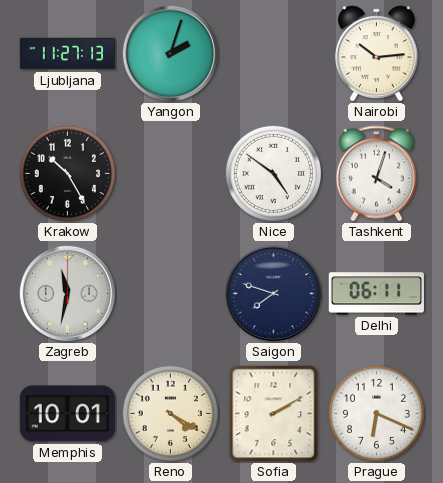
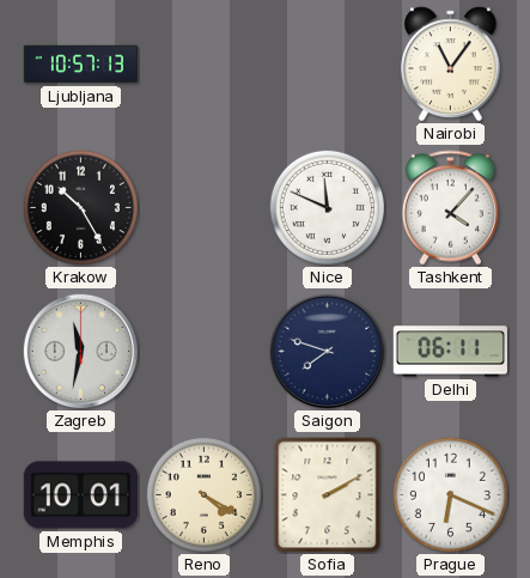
Ljubljana: 11:27 -> 10:57 (81, 65)
Yangon: 2:03 -> none (171, 54)
Nairobi: 10:14 -> 11:06 (451, 65)
Nice: 4:51 -> 11:49 (327, 207)
Tashkent: 4:03 -> 4:07 (450, 208)
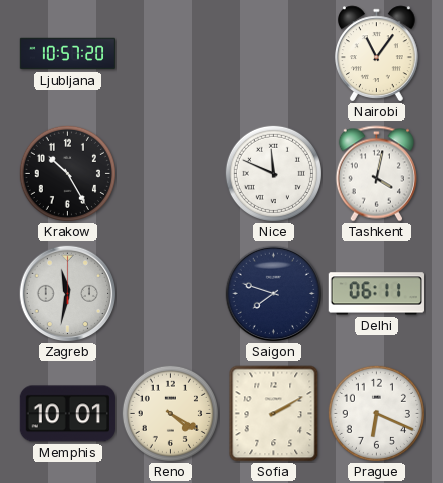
Ljubljana: 10:57:13 -> 10:57:20 (68, 54)
Tashkent: 4:07 -> 4:02 (376, 174)
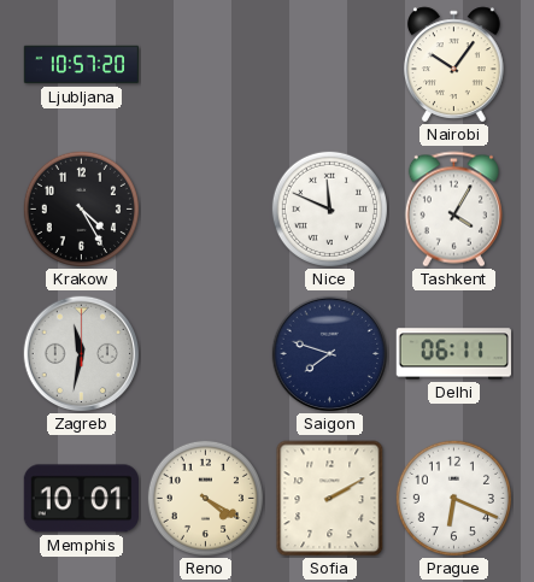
Nairobi: 11:06 -> 10:06 (454, 65)
Krakow: 10:25 -> 4:25 (81, 208)
Tashkent: 4:02 -> 4:05 (453, 210)
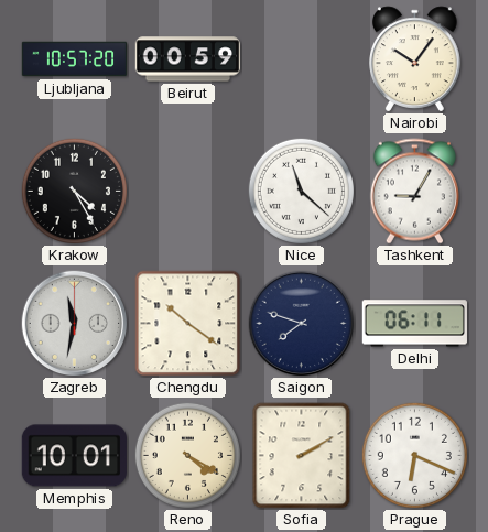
Beirut: none -> 00:59 (187, 59)
Nice: 11:49 -> 11:22 (301, 191)
Tashkent: 4:05 -> 9:05 (414, 192)
Chengdu: none -> 10:21 (188, 324)
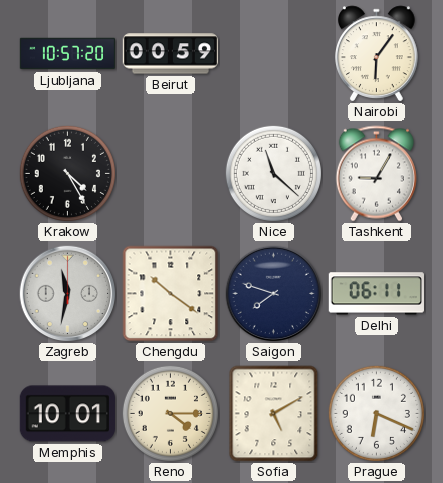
Nairobi: 10:06 -> 6:06 (377, 54)
Reno: 4:20 -> 4:15 (170, 413)
Sofia: 2:10 -> 5:10 (274, 414)
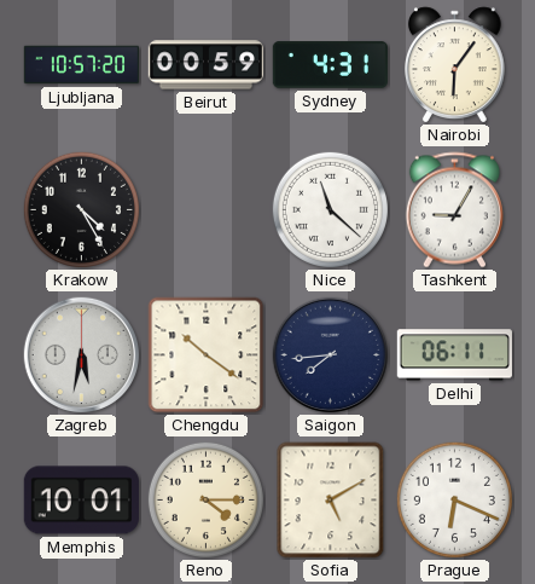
Sydney: none -> 4:31 (330, 65)
Zagreb: 11:32 -> 5:32 (82, 355)
Saigon: 7:48 -> 7:44 (331, 355)
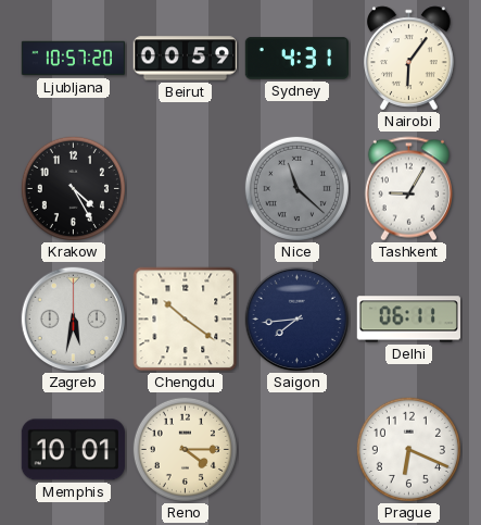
Nice dial: white -> grey (296, 188)
Sofia: 5:10 -> none (331, 501)
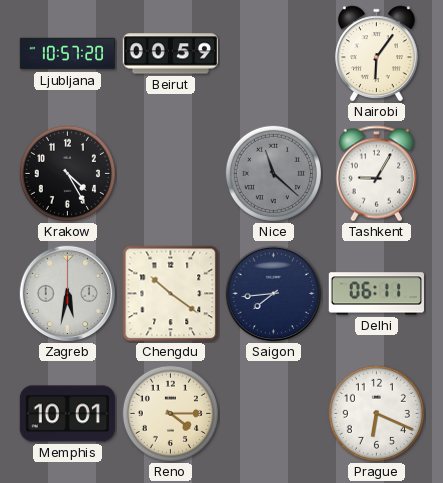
Sydney: 4:31 -> none (296, 59)
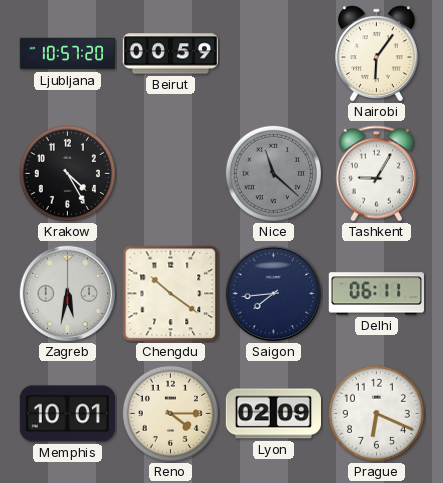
Lyon: none -> 02:09 (273, 414)
